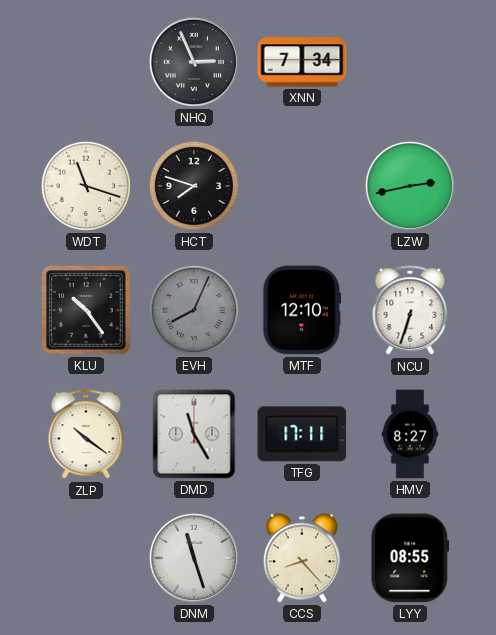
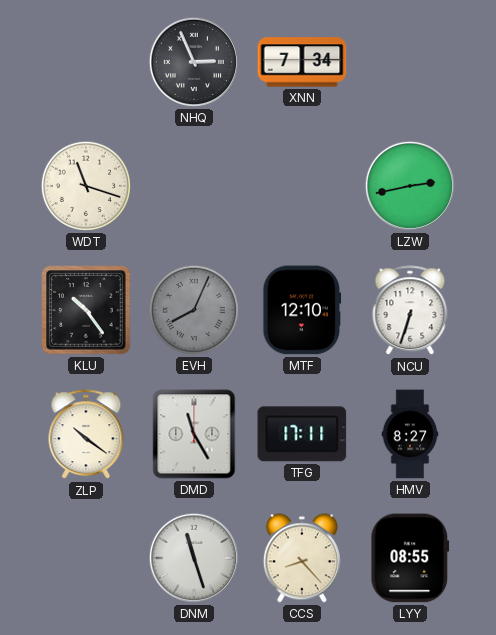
HCT: 7:48 -> none (194, 186)
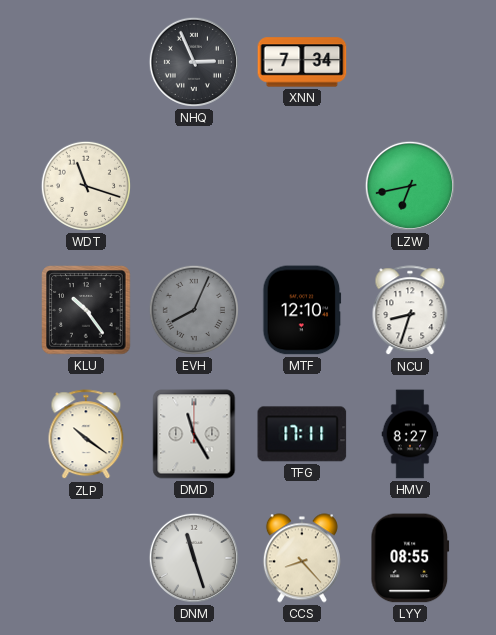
LZW: 2:43 -> 6:43 (410, 186)
NCU: 6:33 -> 8:33 (410, 311)
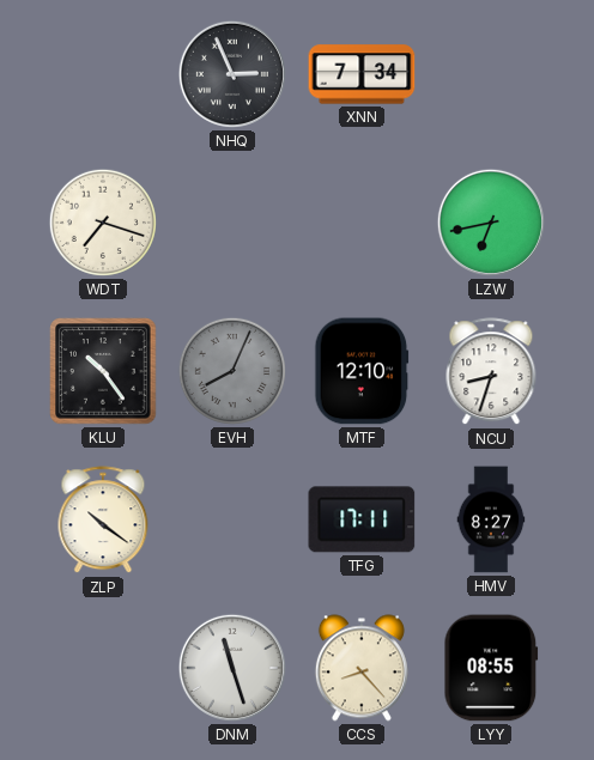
WDT: 11:18 -> 7:18 (103, 223)
DMD: 11:25 -> none (194, 434)
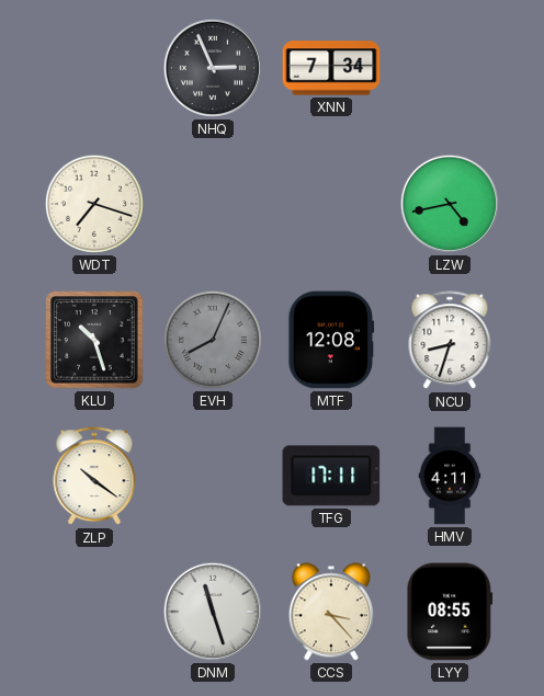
LZW: 6:43 -> 4:43 (450, 204)
KLU: 10:24 -> 10:27 (94, 340)
MTF: 12:10 -> 12:08 (331, 340)
HMV: 8:27 -> 4:11 (450, 476)
CCS: 8:23 -> 3:23 (331, 612)
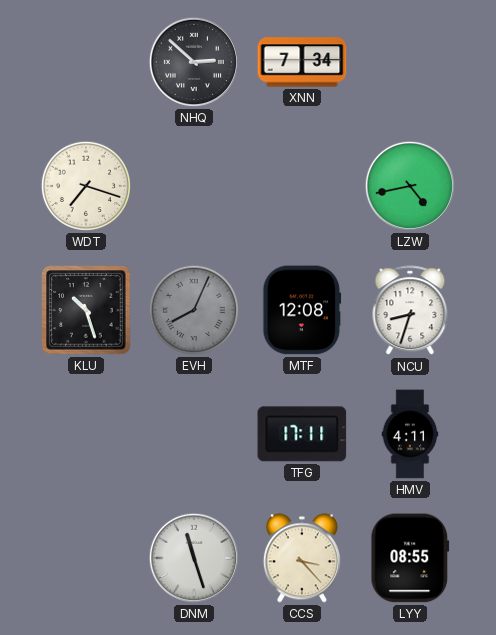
NHQ: 2:56 -> 2:52 (194, 62)
ZLP: 10:21 -> none (94, 477)
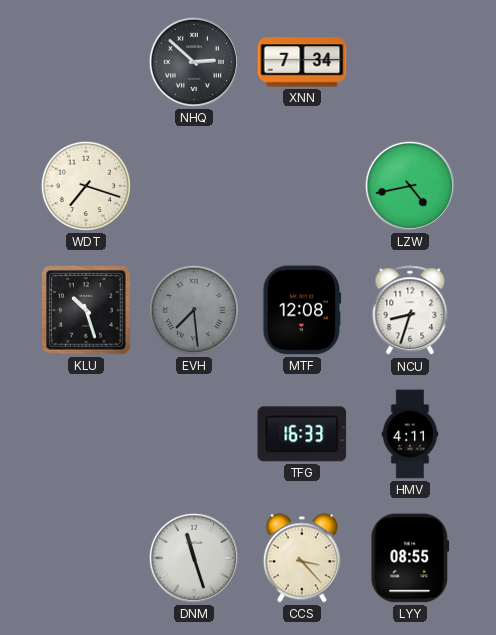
EVH: 8:04 -> 7:29 (194, 310)
TFG: 17:11 -> 16:33 (302, 434)
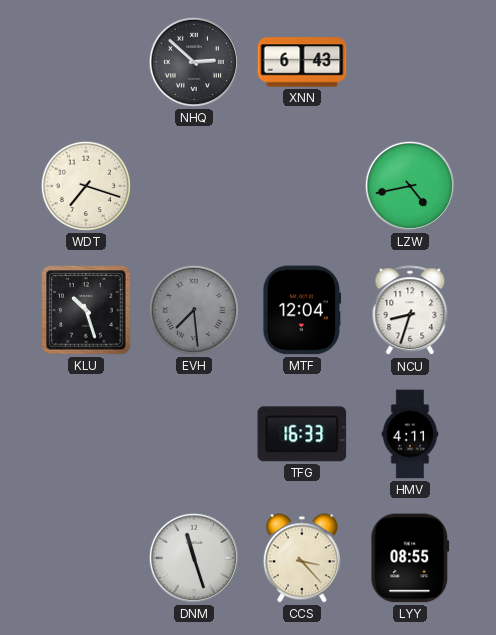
XNN: 7:34 -> 6:43 (302, 62)
MTF: 12:08 -> 12:04 (302, 310)
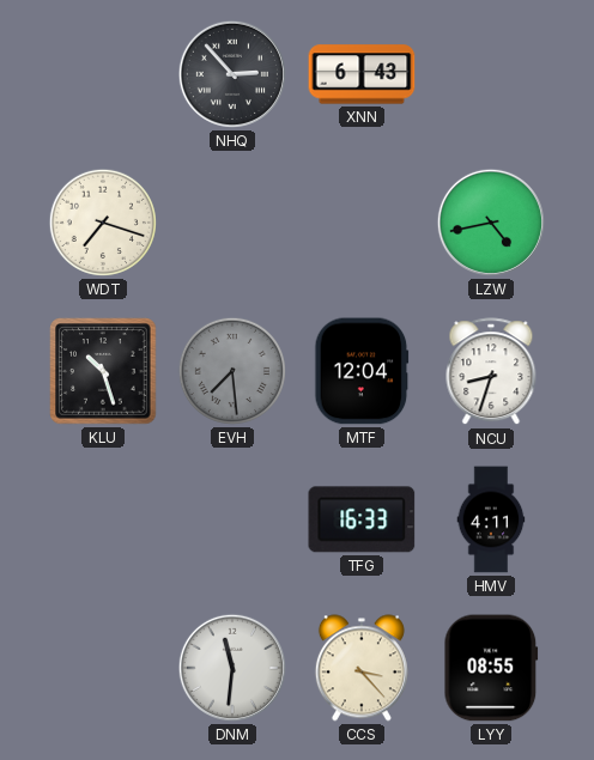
NHQ: 2:52 -> 2:53 (232, 74)
DNM: 11:27 -> 11:31 (232, 668)
